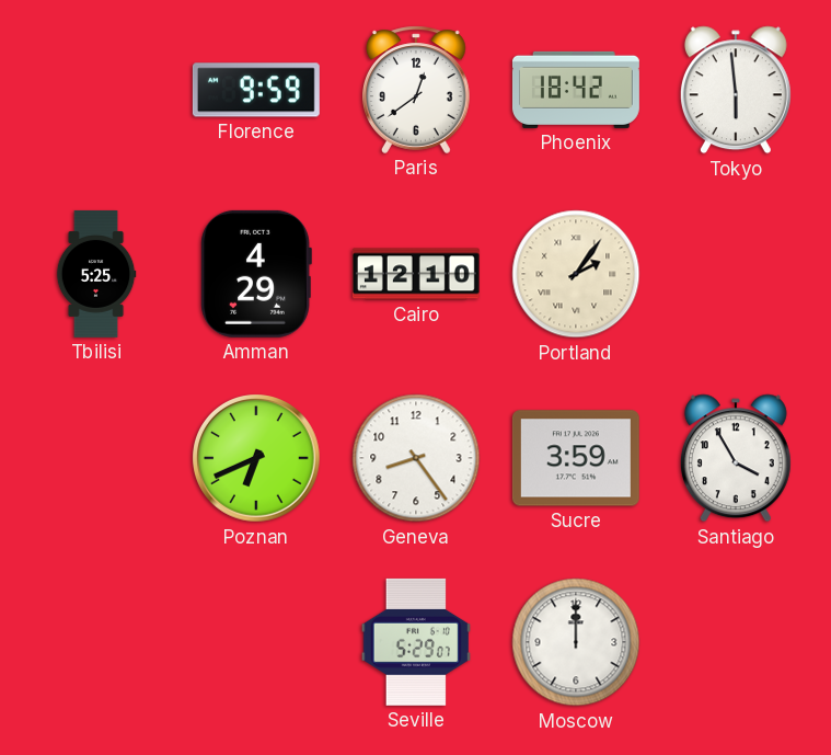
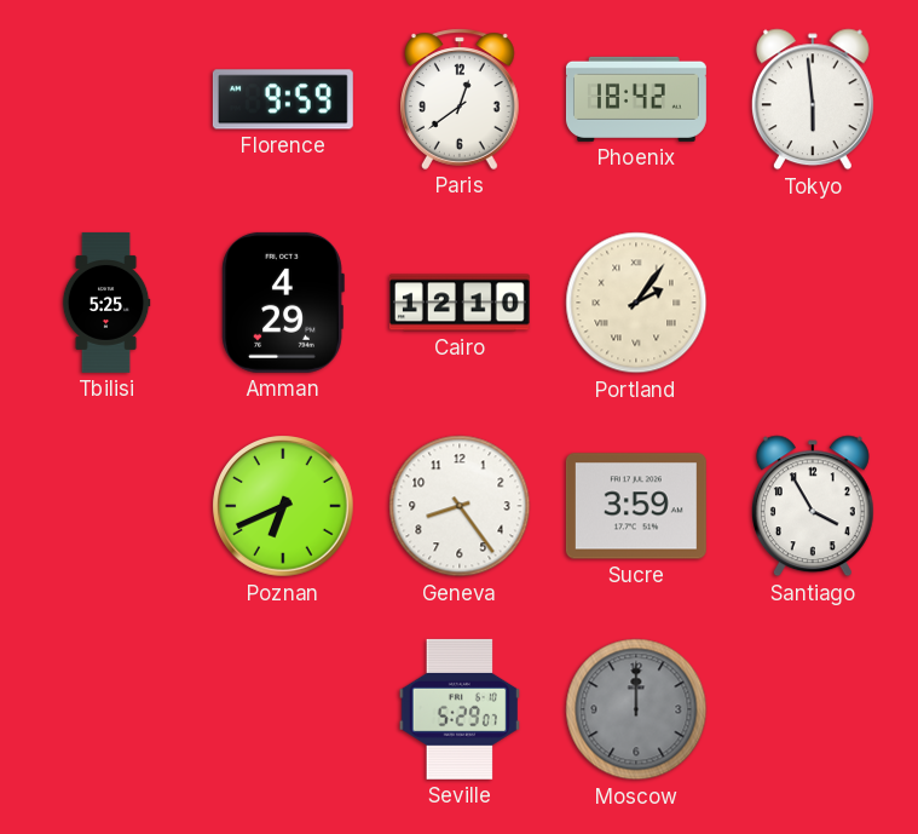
Moscow dial: white -> grey (636, 709)
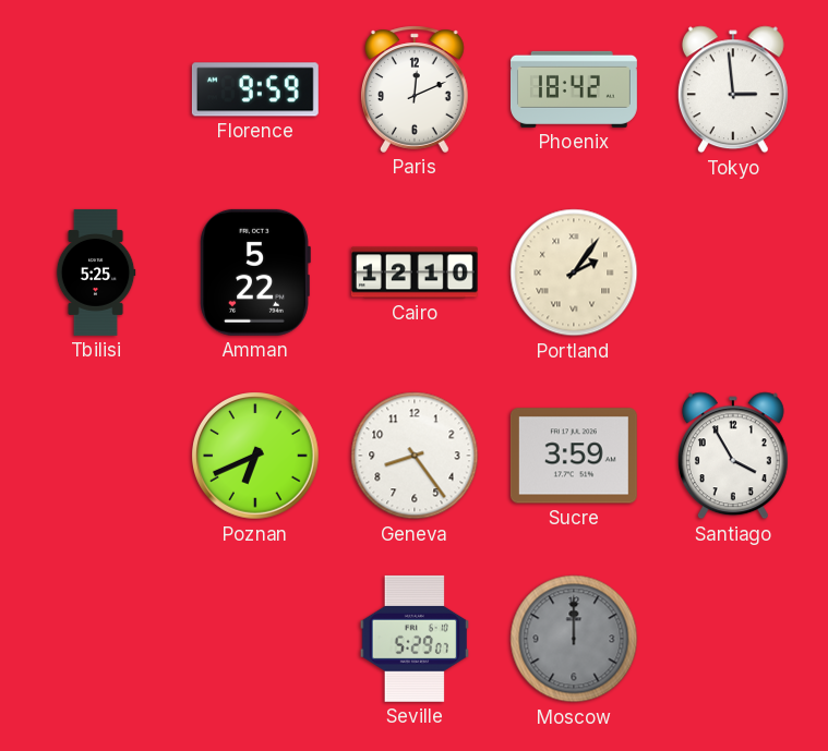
Paris: 12:39 -> 12:11 (416, 89)
Tokyo: 5:59 -> 2:59 (733, 89)
Amman: 4:29 -> 5:22 (255, 272)
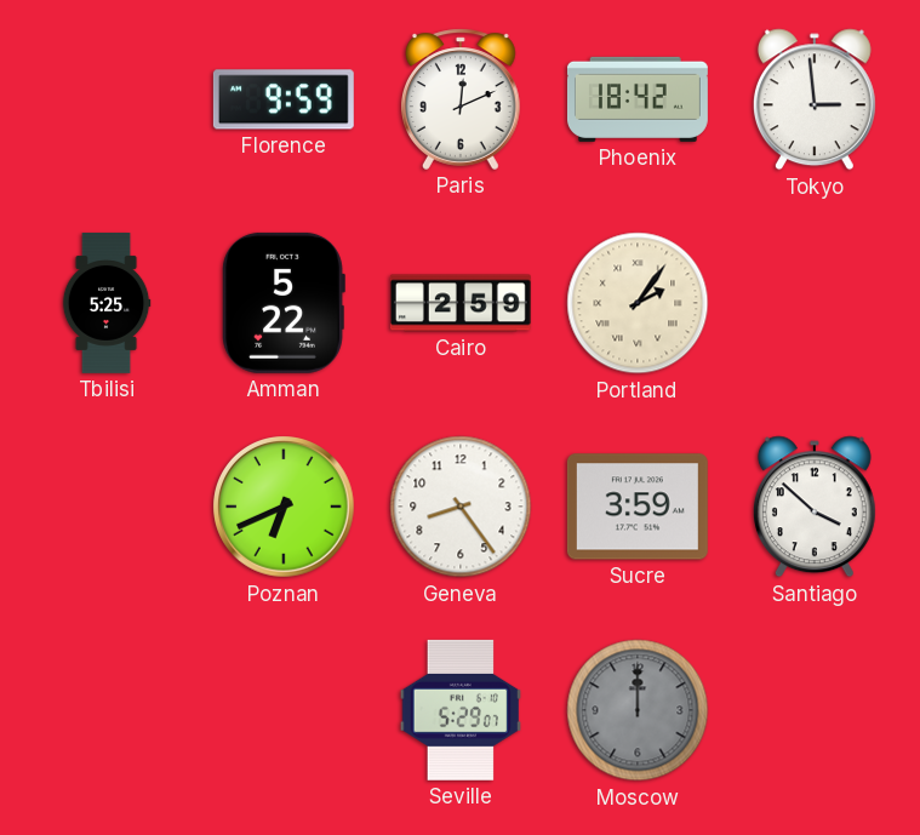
Cairo: 12:10 -> 2:59 (461, 303)
Santiago: 3:55 -> 3:52 (815, 507)
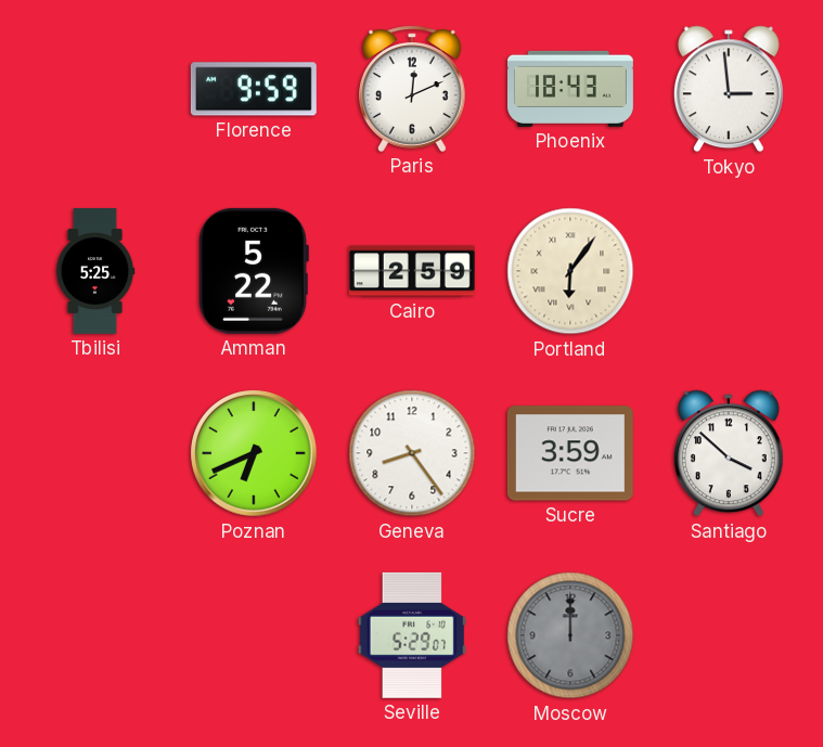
Phoenix: 18:42 -> 18:43 (570, 89)
Portland: 2:06 -> 6:06 (570, 271)
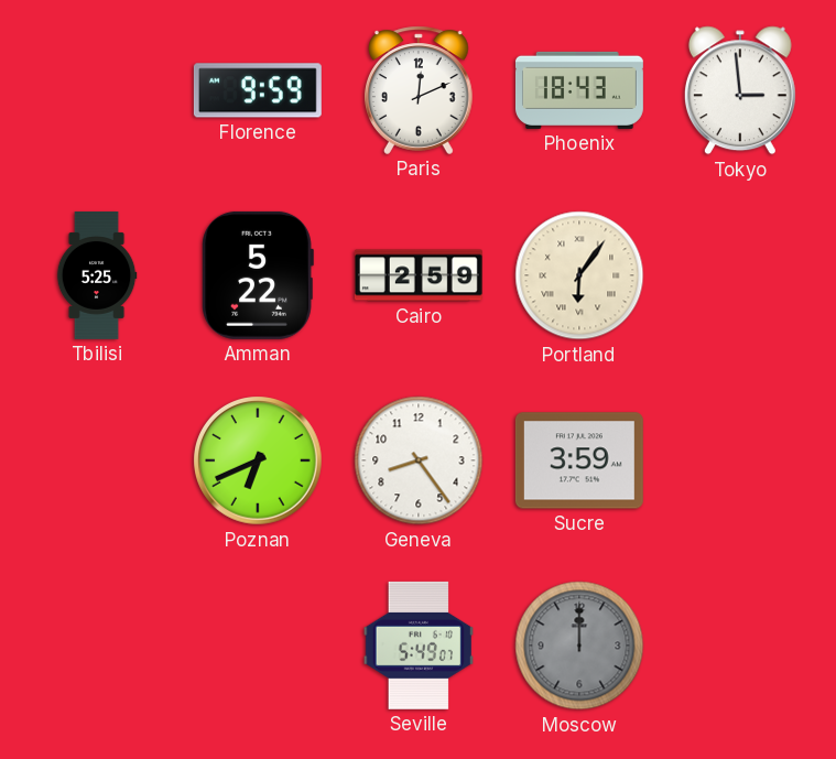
Santiago: 3:52 -> none (729, 453)
Seville: 5:29 -> 5:49 (417, 646)
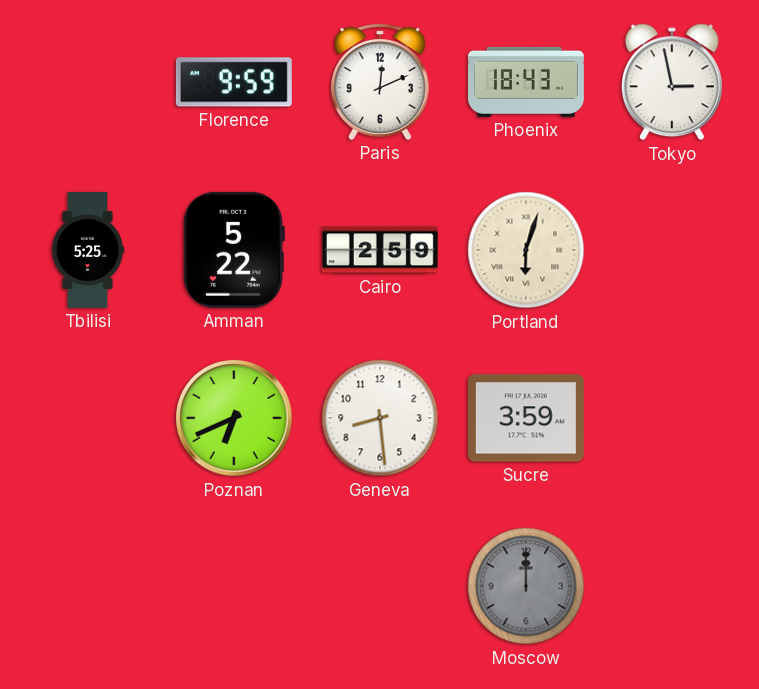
Tokyo: 2:59 -> 2:58 (672, 82)
Portland: 6:06 -> 6:03 (526, 250)
Geneva: 8:24 -> 8:29 (380, 418)
Seville: 5:49 -> none (417, 646)
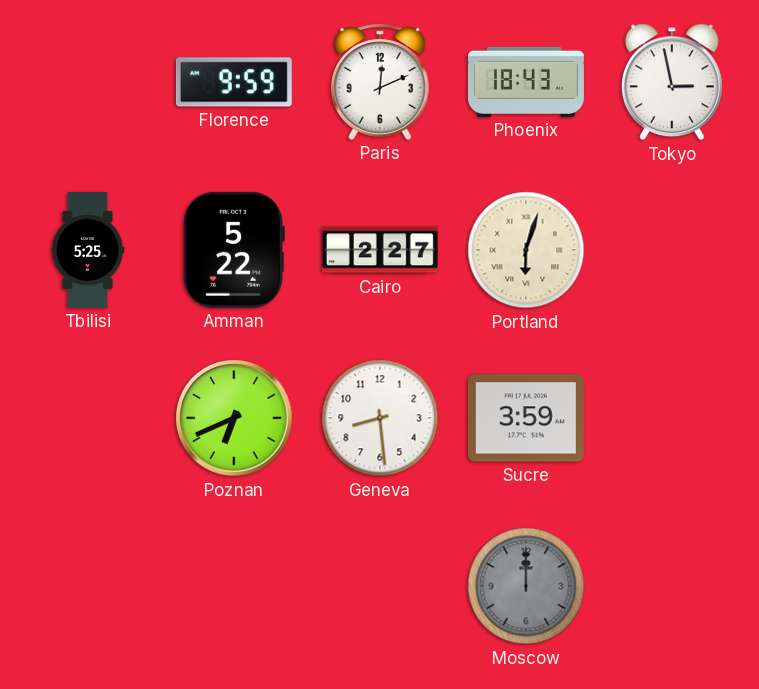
Cairo: 2:59 -> 2:27 (380, 250)
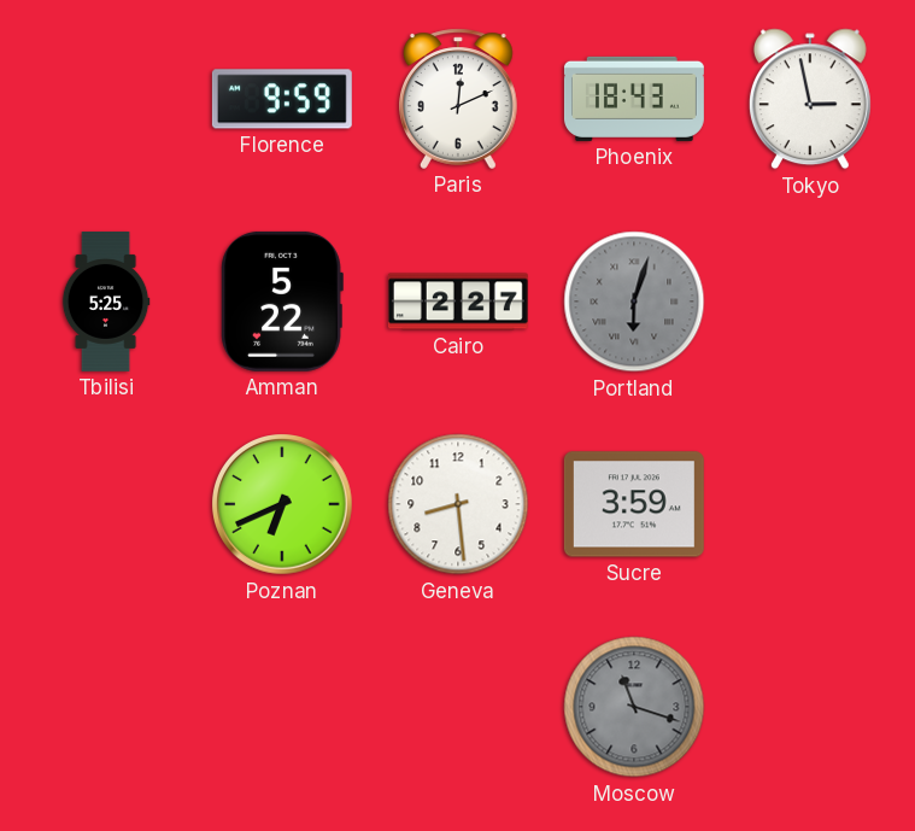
Portland dial: cream -> grey (634, 302)
Moscow: 12:00 -> 11:18 (634, 707)
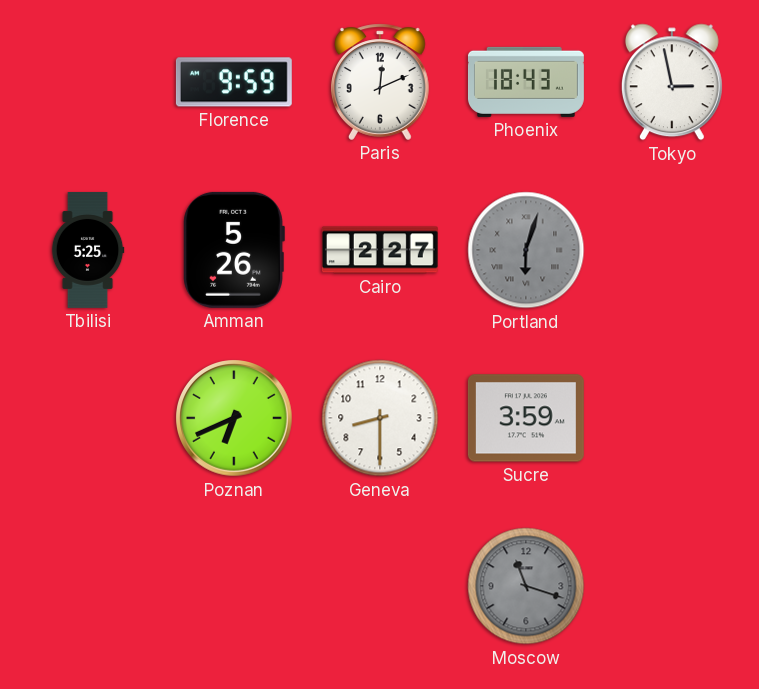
Amman: 5:22 -> 5:26 (234, 250)
Geneva: 8:29 -> 8:30 (380, 418)
